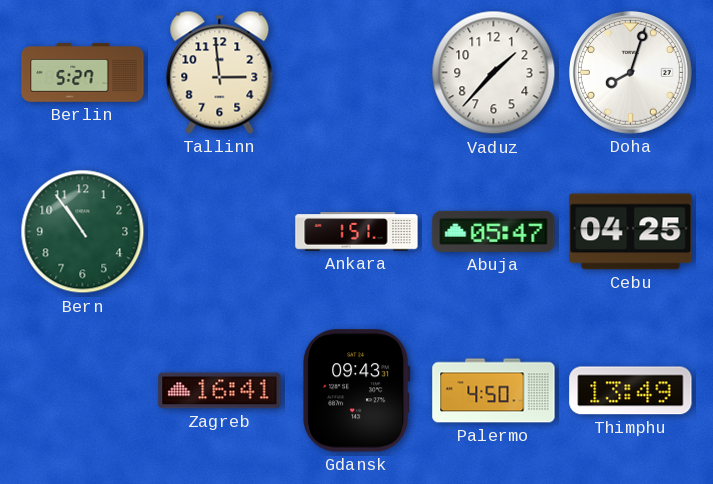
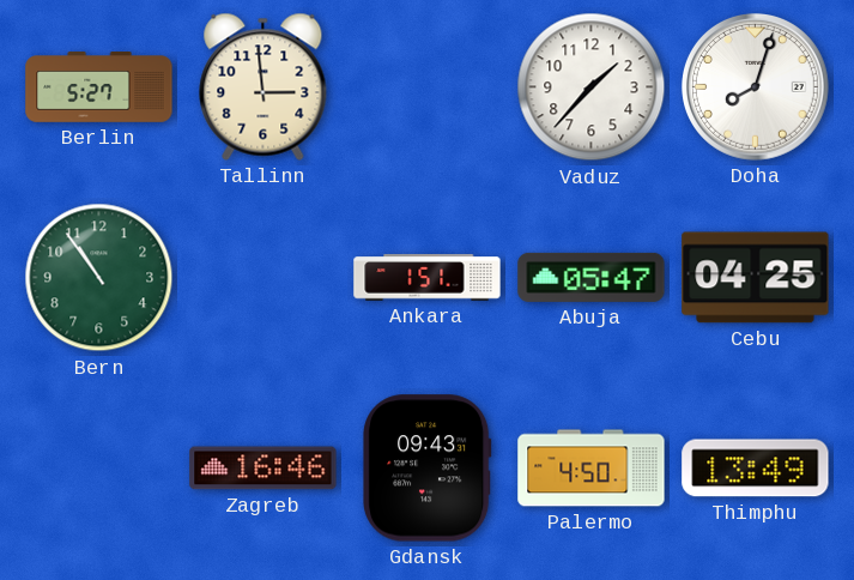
Zagreb: 16:41 -> 16:46 (264, 469)
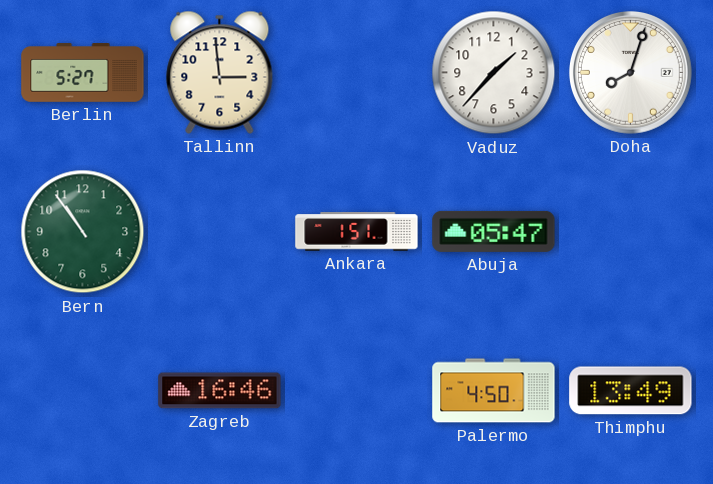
Cebu: 04:25 -> none (756, 278)
Gdansk: 09:43 -> none (428, 469)
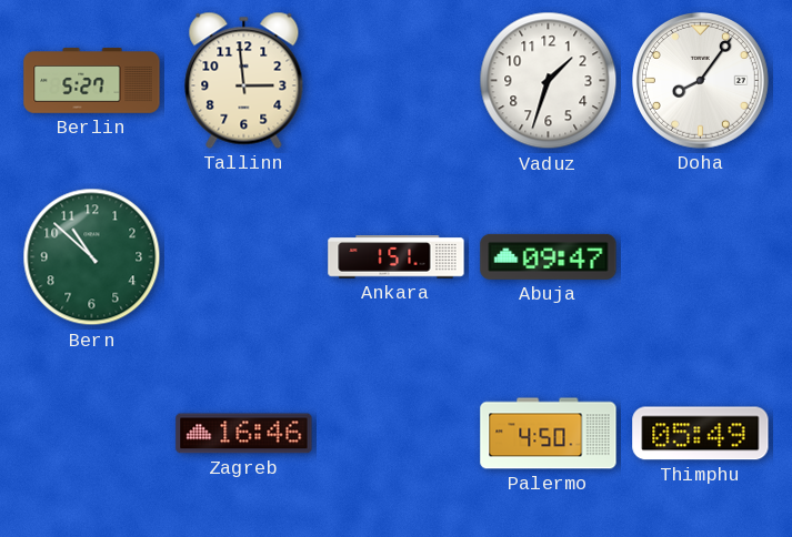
Vaduz: 1:37 -> 1:33 (549, 81)
Doha: 8:03 -> 8:06 (701, 81)
Bern: 10:54 -> 10:52 (92, 257)
Abuja: 05:47 -> 09:47 (549, 256)
Thimphu: 13:49 -> 05:49 (701, 434)
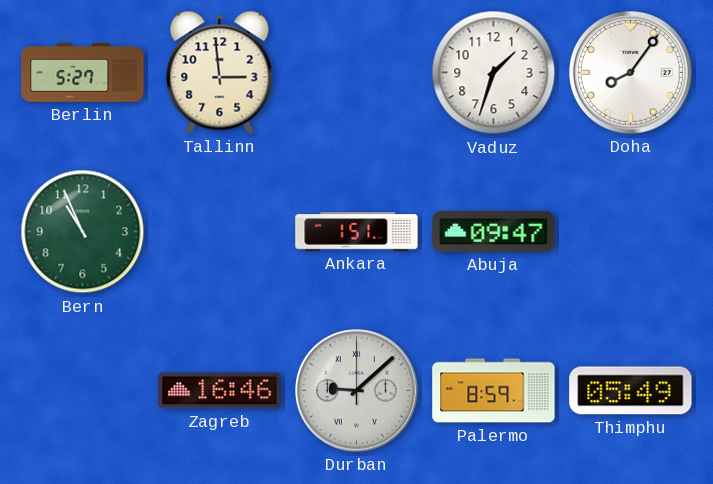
Bern: 10:52 -> 10:56 (83, 232)
Durban: none -> 9:08 (357, 391)
Palermo: 4:50 -> 8:59 (494, 391)
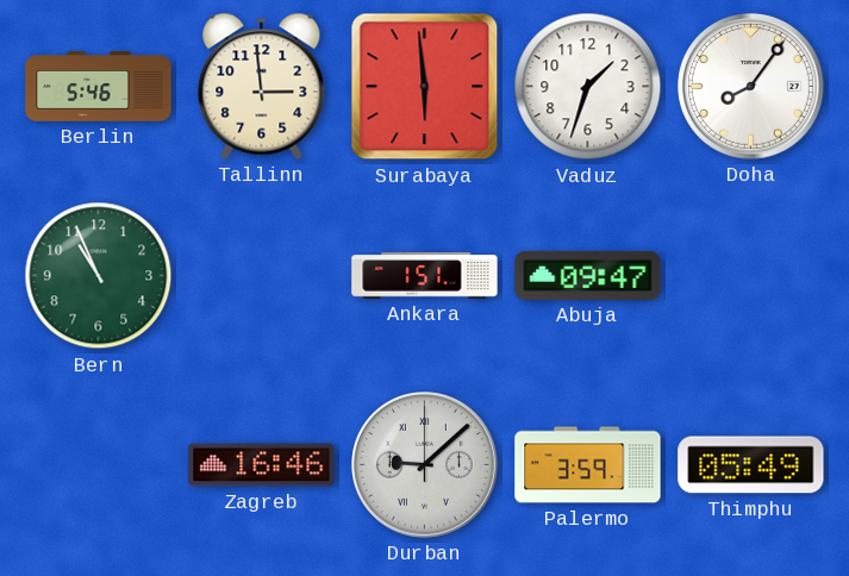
Berlin: 5:27 -> 5:46 (99, 87)
Surabaya: none -> 5:59 (425, 87)
Palermo: 8:59 -> 3:59 (588, 465)
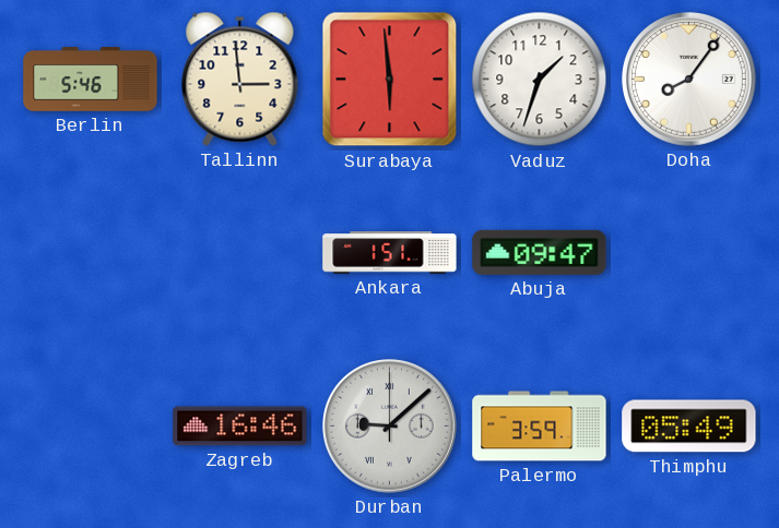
Bern: 10:56 -> none (99, 276)
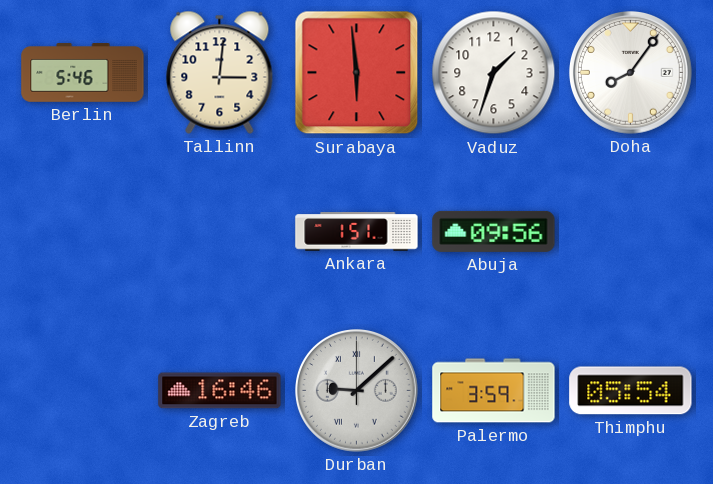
Tallinn: 2:59 -> 3:01 (220, 72)
Abuja: 09:47 -> 09:56 (494, 231)
Thimphu: 05:49 -> 05:54 (631, 391)
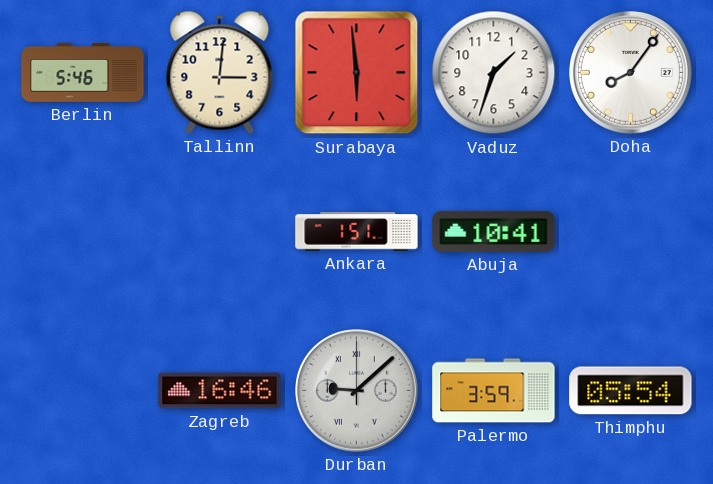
Abuja: 09:56 -> 10:41 (494, 231)
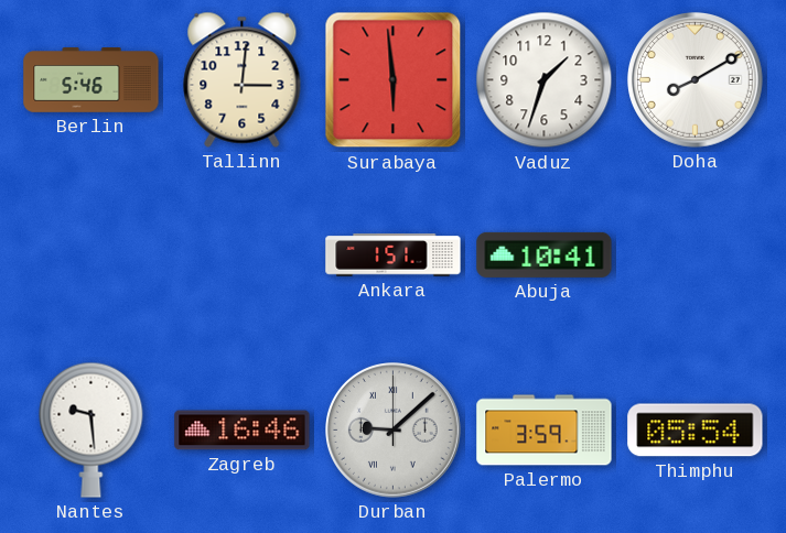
Doha: 8:06 -> 8:10 (696, 80)
Nantes: none -> 9:29 (91, 429)
